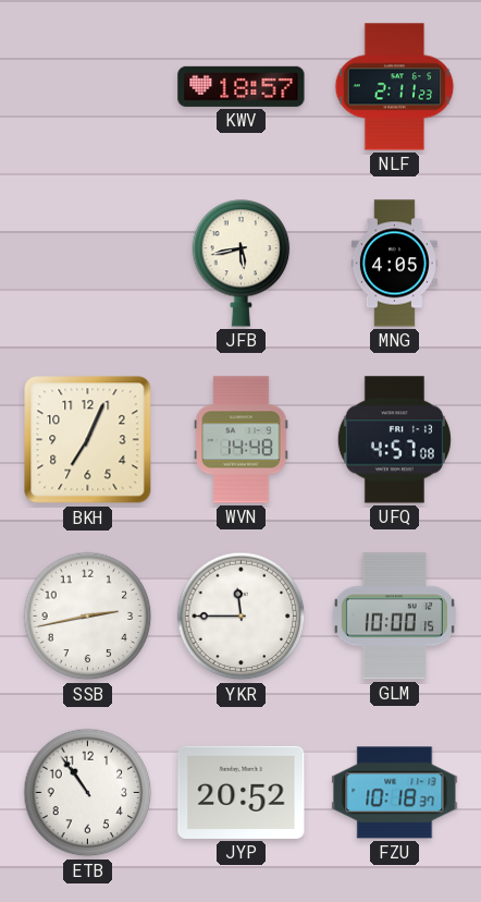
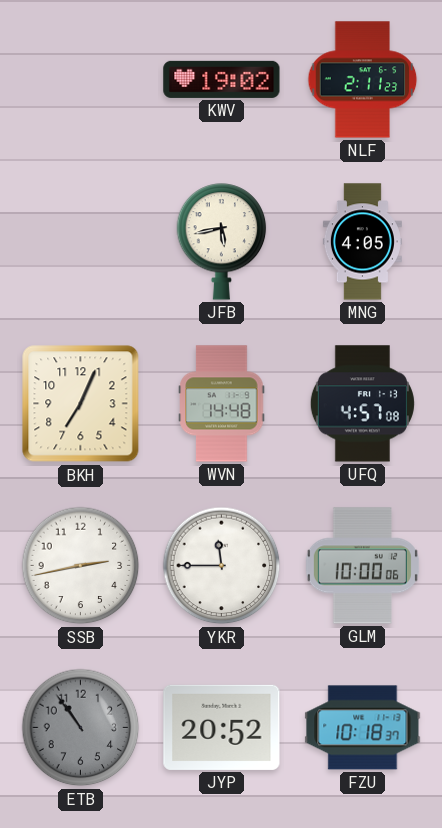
KWV: 18:57 -> 19:02 (222, 79)
GLM: 10:00:15 -> 10:00:06 (362, 566)
ETB dial: white -> grey (81, 728)
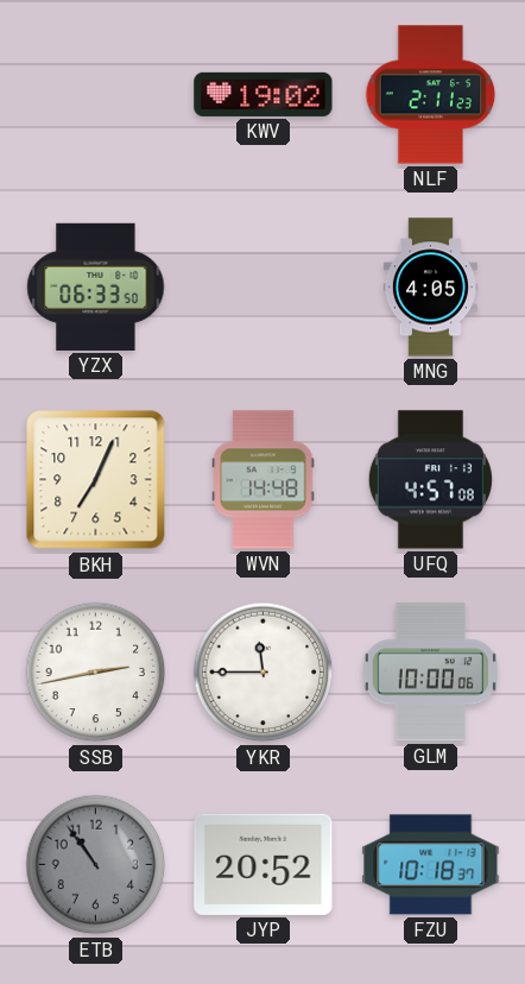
YZX: none -> 06:33 (96, 286)
JFB: 5:43 -> none (222, 242)
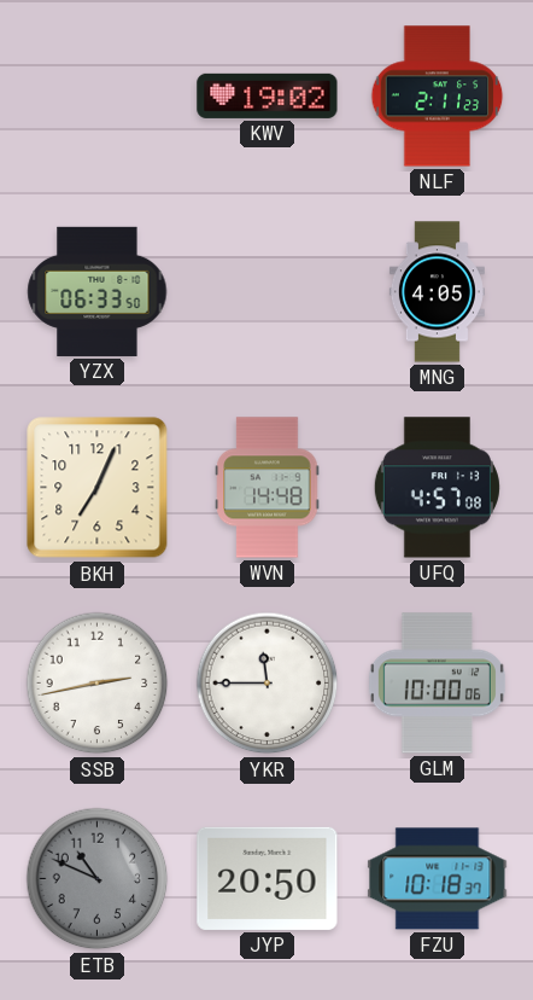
ETB: 10:54 -> 10:49 (98, 879)
JYP: 20:52 -> 20:50 (268, 878)
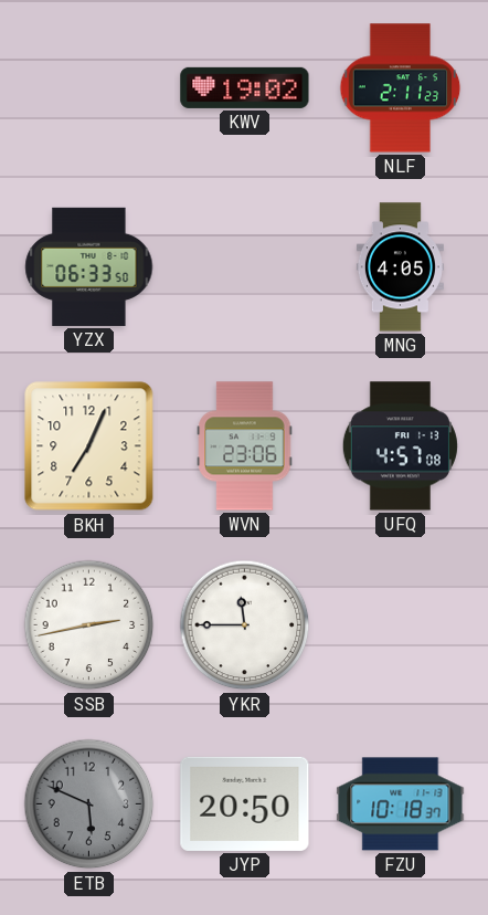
WVN: 14:48 -> 23:06 (245, 446)
GLM: 10:00 -> none (437, 684)
ETB: 10:49 -> 5:49 (89, 804)
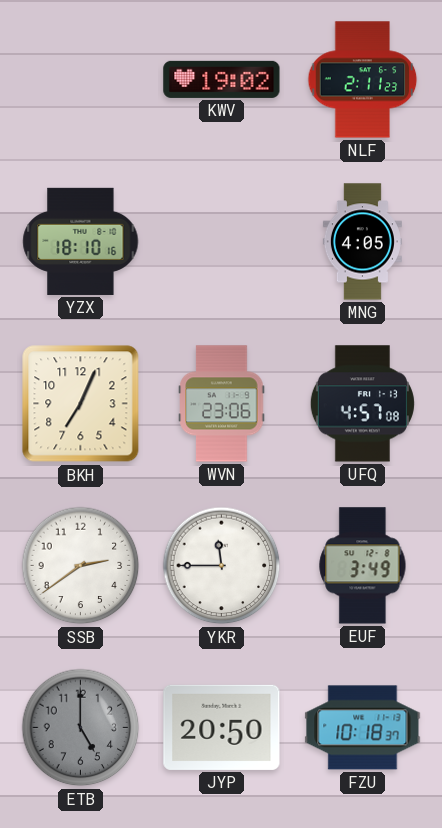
YZX: 06:33 -> 18:10 (81, 241)
SSB: 2:43 -> 2:39 (81, 566)
EUF: none -> 3:49 (363, 566)
ETB: 5:49 -> 5:00 (81, 728)
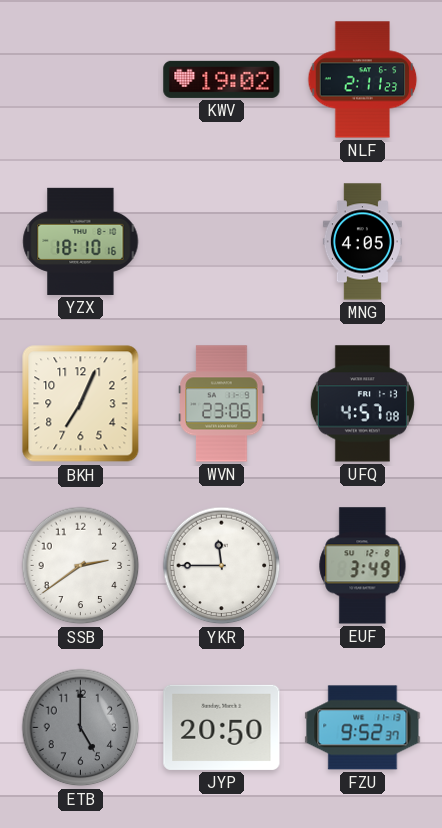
FZU: 10:18 -> 9:52 (363, 728)
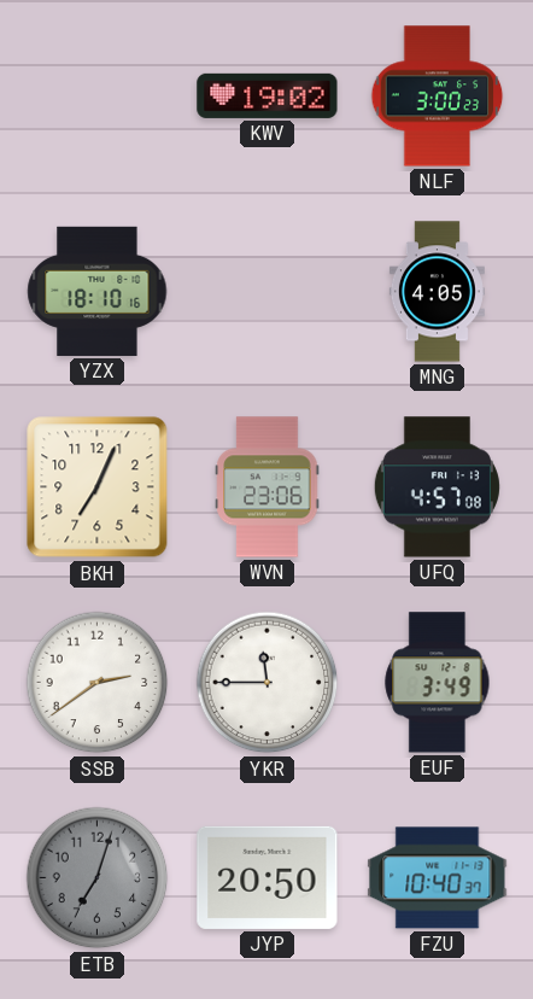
NLF: 2:11 -> 3:00 (438, 97)
ETB: 5:00 -> 7:03 (98, 878)
FZU: 9:52 -> 10:40 (438, 878)
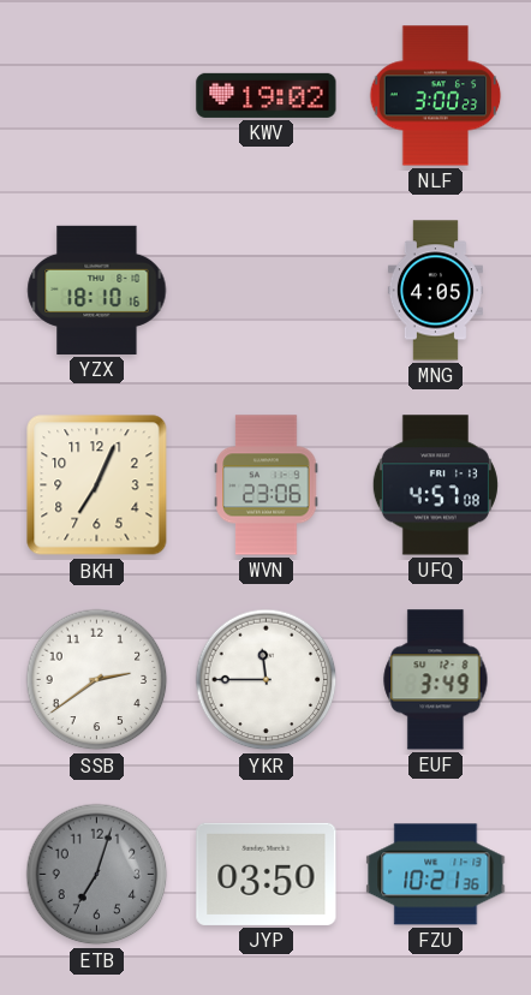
JYP: 20:50 -> 03:50 (267, 874)
FZU: 10:40 -> 10:21 (436, 875)
